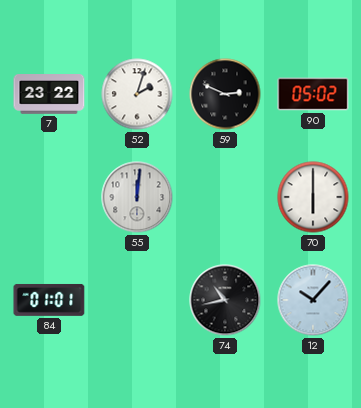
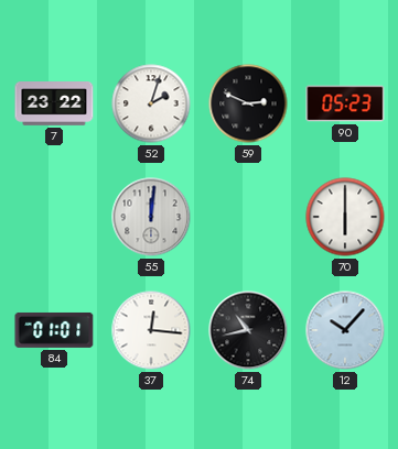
90: 05:02 -> 05:23 (345, 103)
37: none -> 12:16 (151, 330)
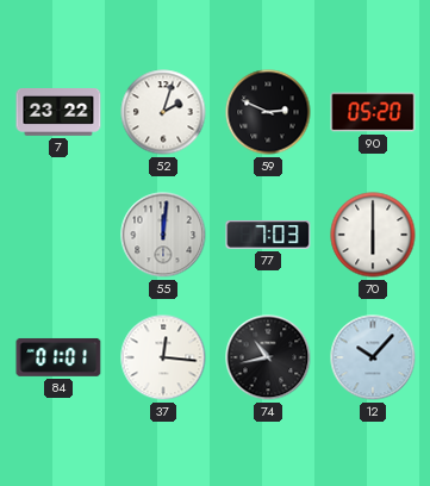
90: 05:23 -> 05:20 (373, 112)
77: none -> 7:03 (268, 235)
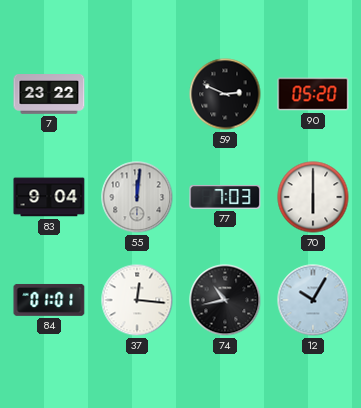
52: 2:03 -> none (163, 112)
83: none -> 9:04 (49, 197)
12: 10:07 -> 10:05 (313, 300)
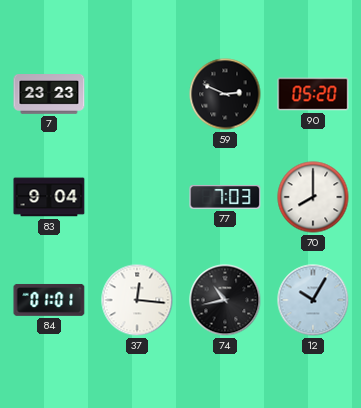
7: 23:22 -> 23:23 (49, 95)
55: 12:01 -> none (137, 197)
70: 6:00 -> 8:00 (313, 197)
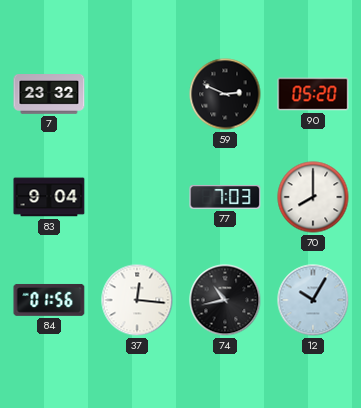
7: 23:23 -> 23:32 (49, 95)
84: 01:01 -> 01:56 (49, 300)
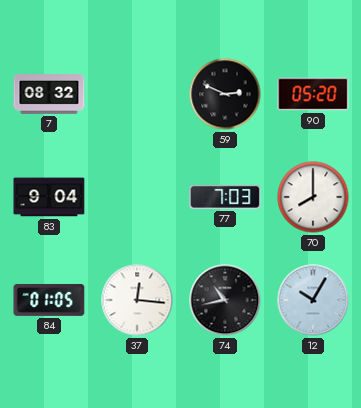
7: 23:32 -> 08:32 (49, 95)
84: 01:56 -> 01:05 (49, 300)
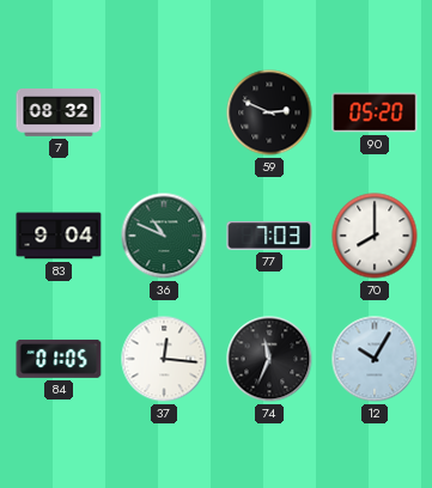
36: none -> 10:49 (164, 236)
74: 10:43 -> 11:34 (269, 359)
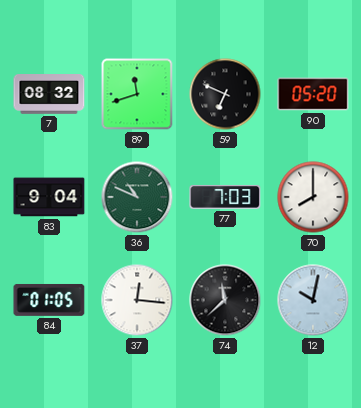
89: none -> 11:42 (137, 94)
59: 2:49 -> 6:49 (225, 94)
74: 11:34 -> 11:38 (225, 300)
12: 10:05 -> 10:02 (313, 300)
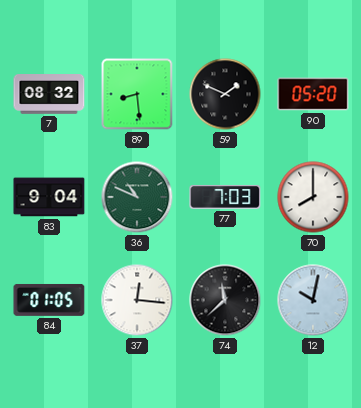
89: 11:42 -> 8:29 (137, 94)
59: 6:49 -> 1:49 (225, 94)
